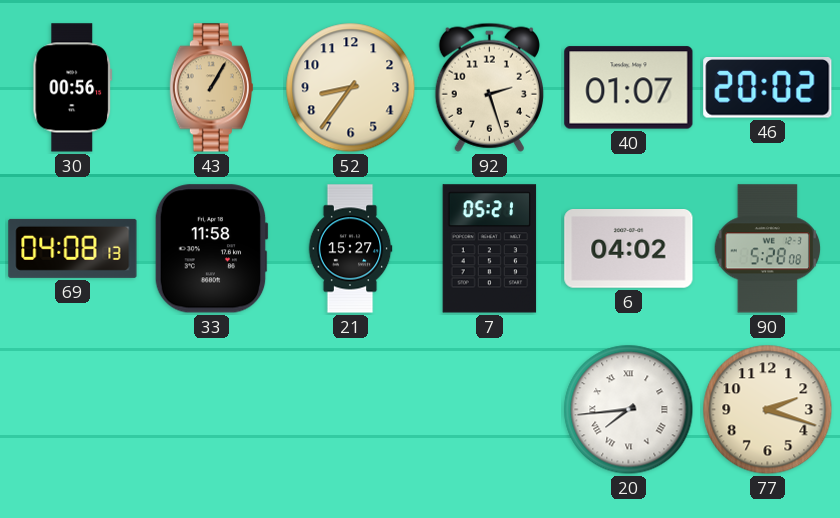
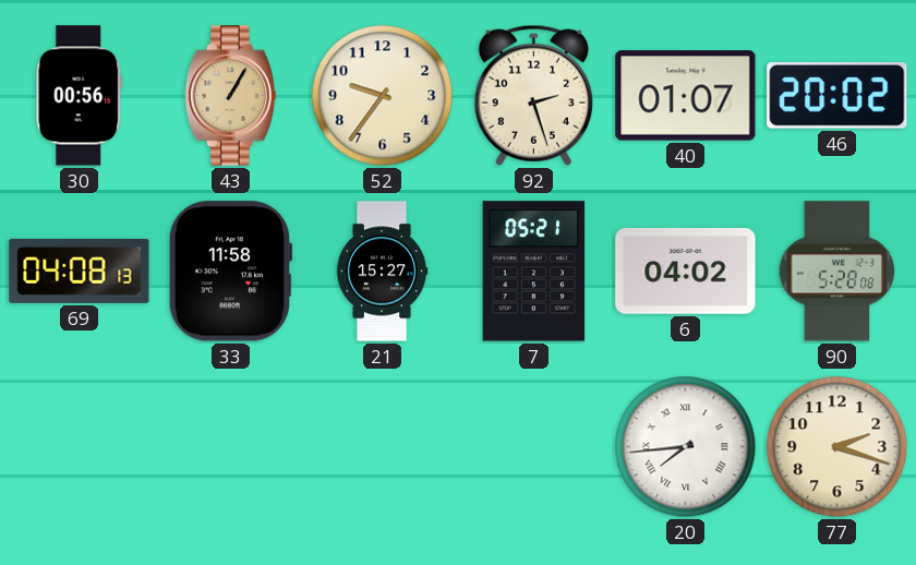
52: 8:36 -> 9:36 (383, 96)
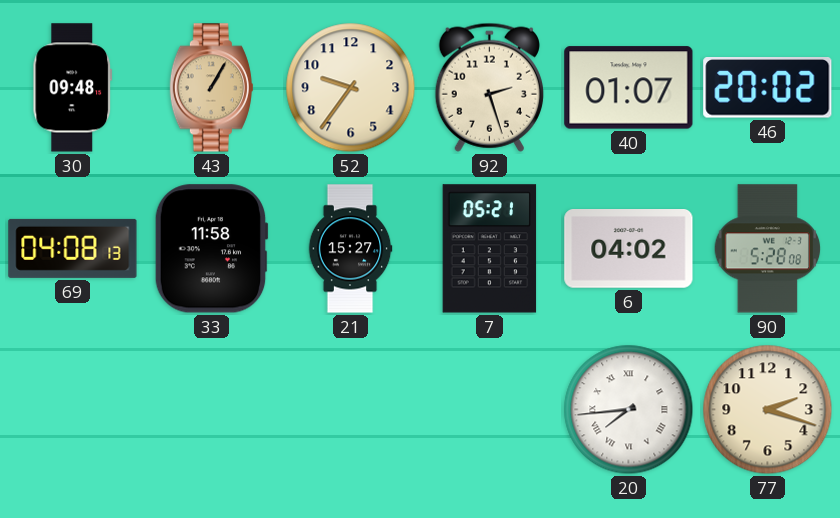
30: 00:56 -> 09:48 (73, 88)
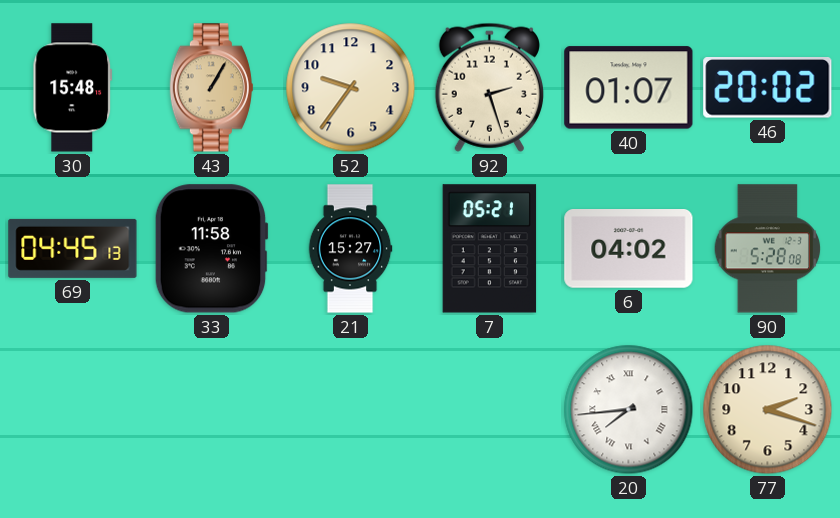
30: 09:48 -> 15:48 (73, 88)
69: 04:08 -> 04:45 (73, 248)
